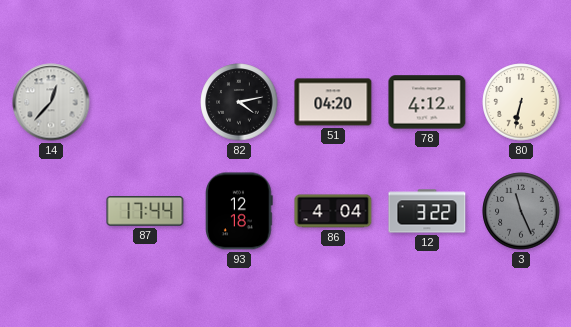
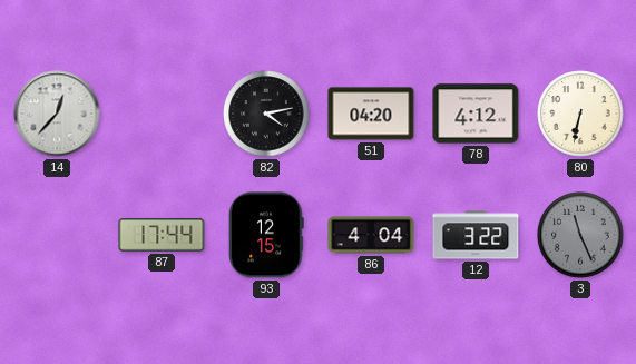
93: 12:18 -> 12:15 (266, 235)
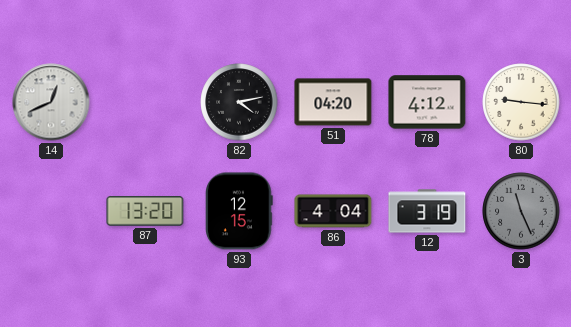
14: 12:37 -> 12:41 (51, 102)
80: 6:32 -> 9:16 (521, 102)
87: 17:44 -> 13:20 (145, 211)
12: 3:22 -> 3:19 (427, 211)
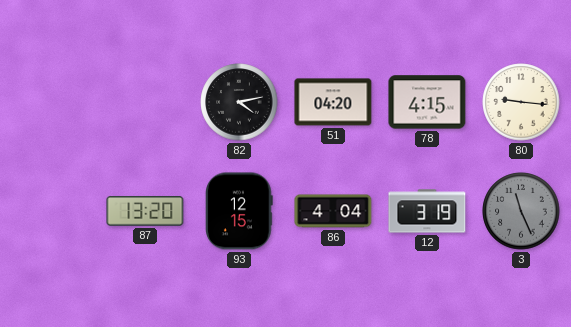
14: 12:41 -> none (51, 102)
78: 4:12 -> 4:15 (427, 102)
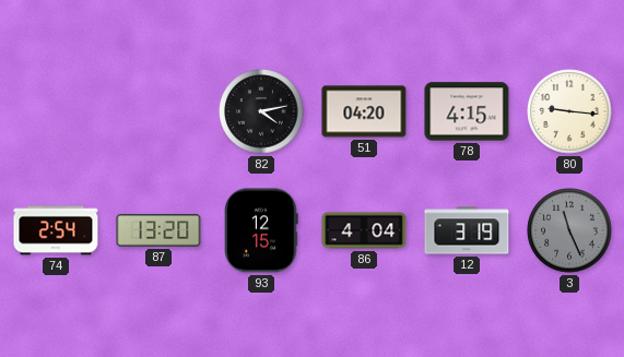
74: none -> 2:54 (56, 230)
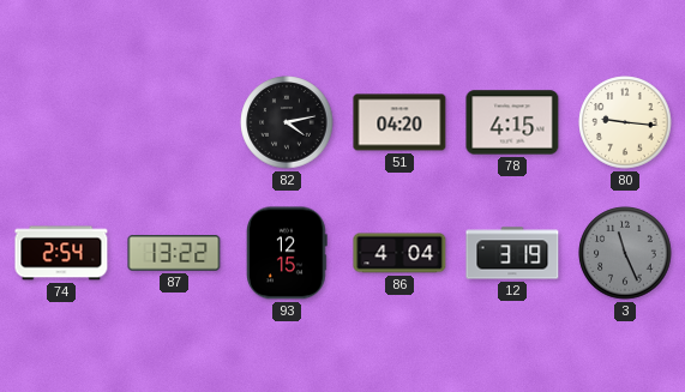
87: 13:20 -> 13:22 (174, 253)
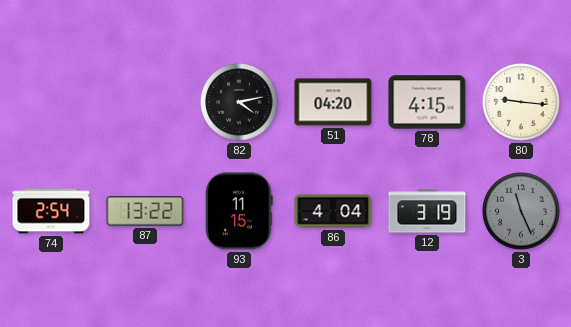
93: 12:15 -> 11:15 (239, 211)
